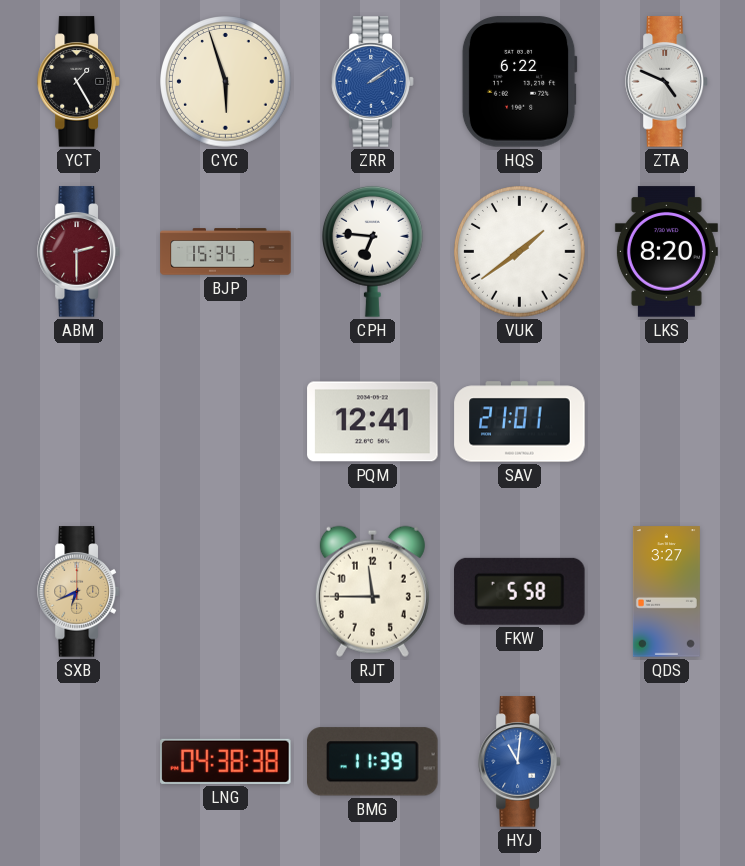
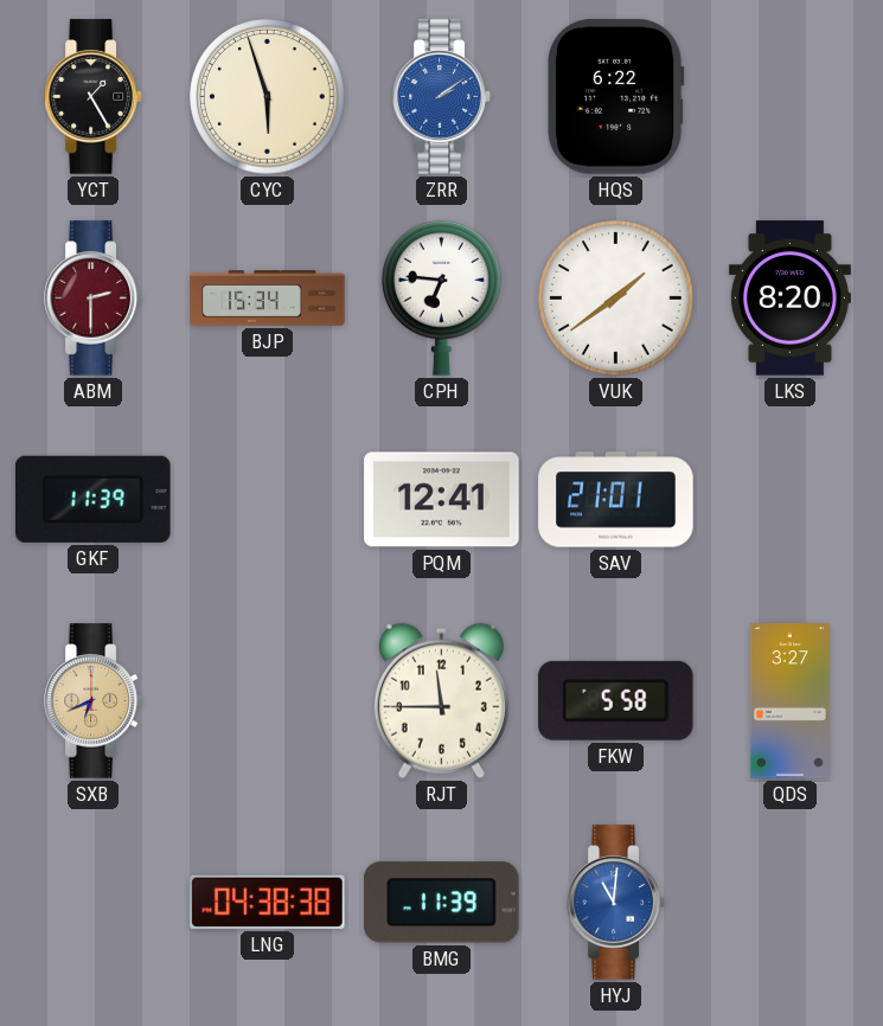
ZTA: 4:49 -> none (667, 82)
GKF: none -> 11:39 (94, 499)
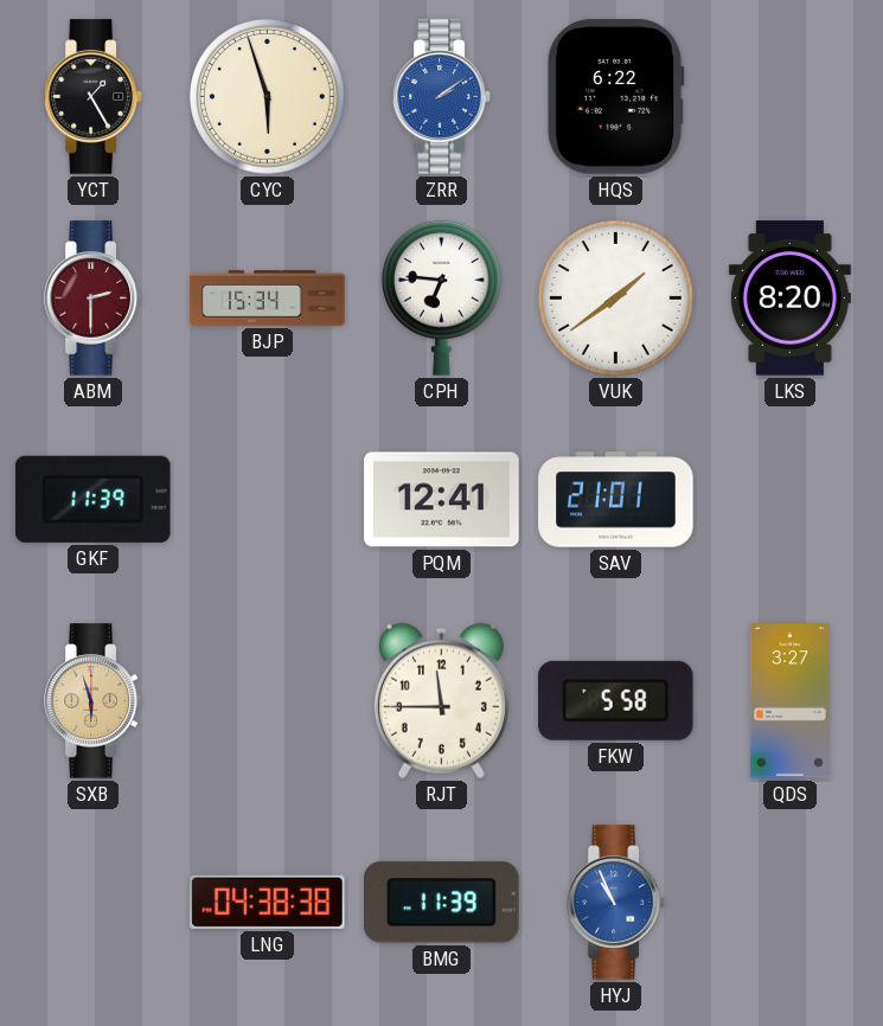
SXB: 6:41 -> 5:57 (94, 701)
HYJ: 11:01 -> 10:56 (616, 903)
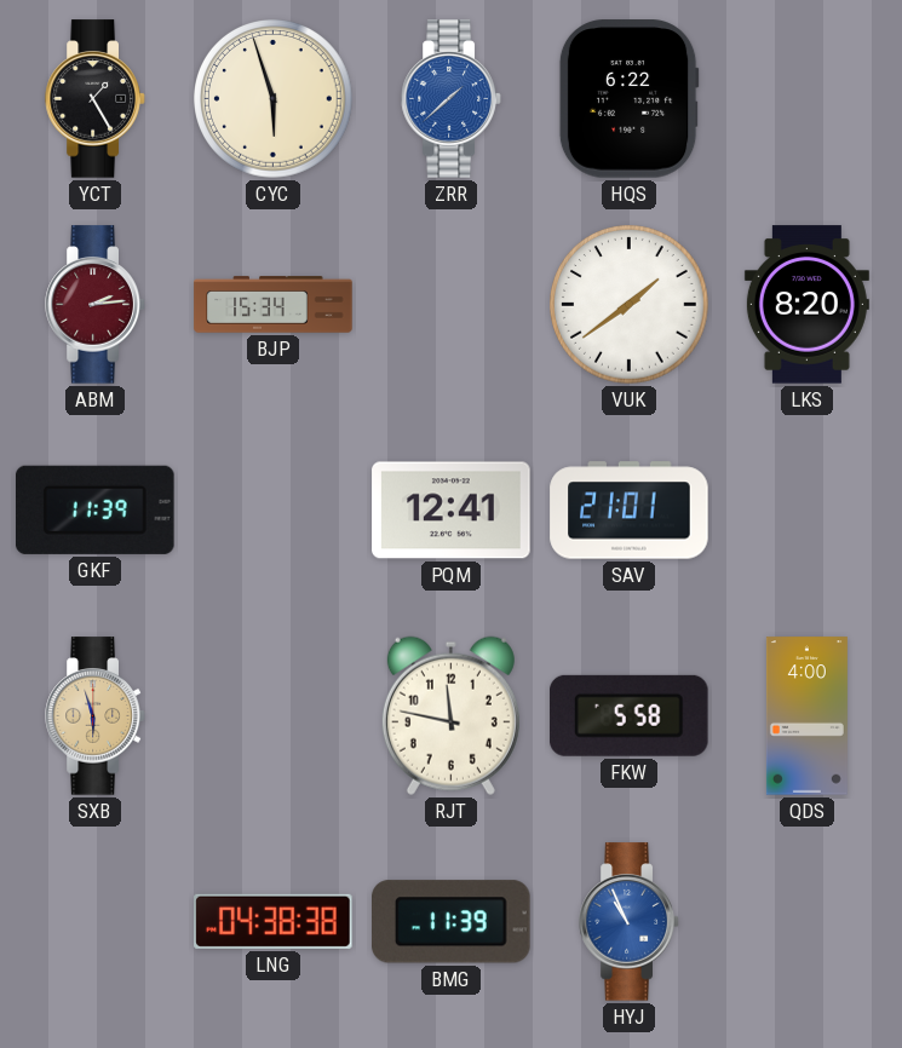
ZRR: 2:09 -> 1:38 (452, 99)
ABM: 2:30 -> 2:14 (96, 305)
CPH: 6:46 -> none (441, 297)
RJT: 11:45 -> 11:47 (450, 715)
QDS: 3:27 -> 4:00 (806, 716)
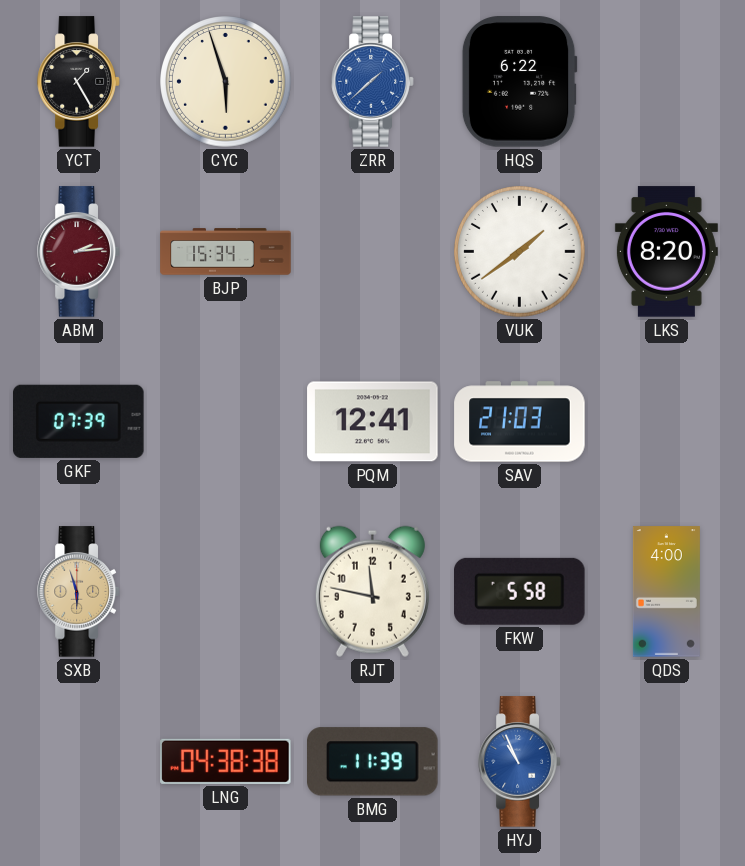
GKF: 11:39 -> 07:39 (79, 421)
SAV: 21:01 -> 21:03 (520, 422)
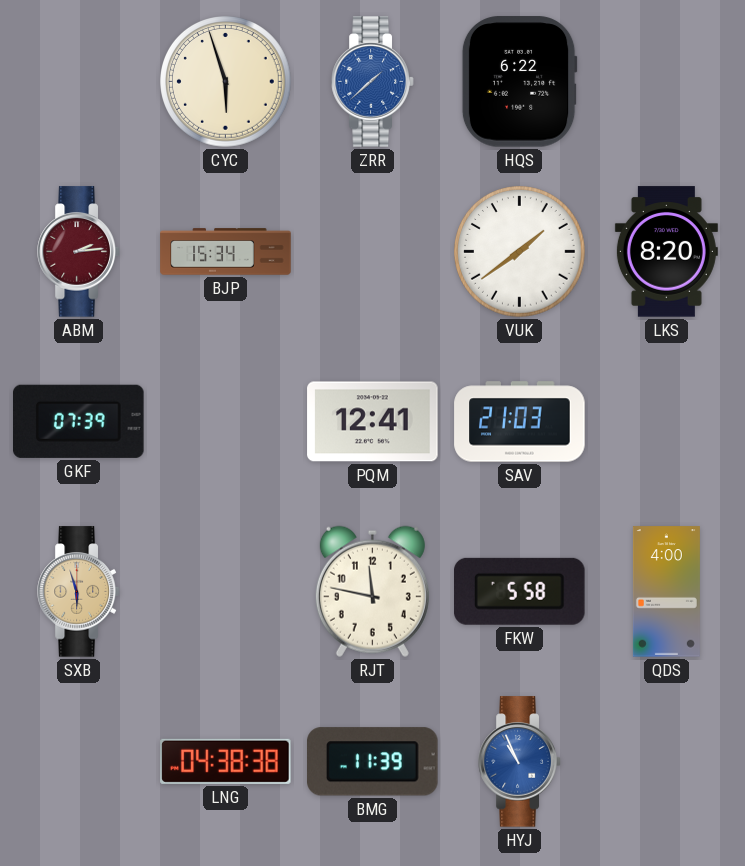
YCT: 1:25 -> none (79, 82)
